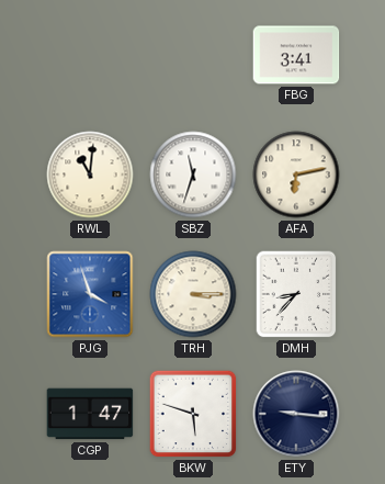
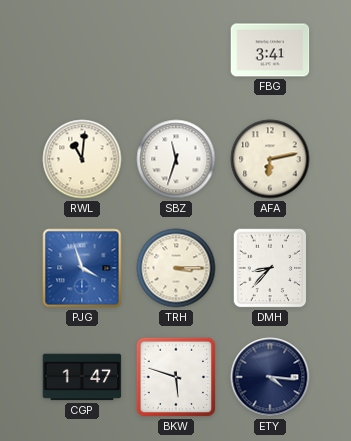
ETY: 9:16 -> 4:16 (270, 377)
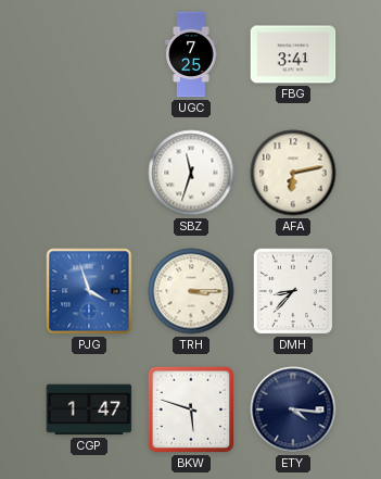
UGC: none -> 7:25 (191, 54)
RWL: 11:01 -> none (82, 159)
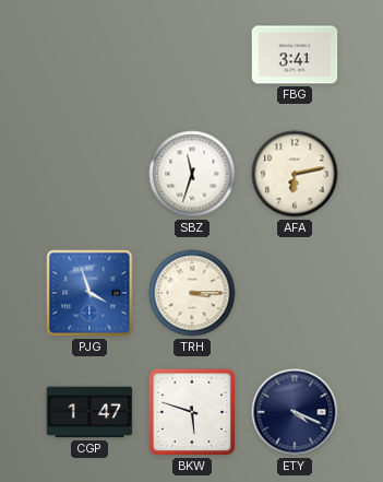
UGC: 7:25 -> none (191, 54)
DMH: 8:37 -> none (293, 291)
ETY: 4:16 -> 4:19 (295, 412)
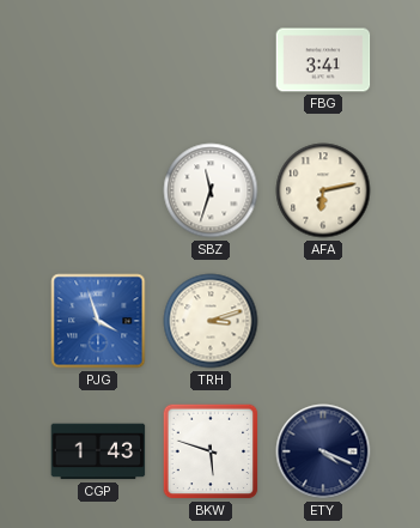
TRH: 3:15 -> 3:12 (211, 321)
CGP: 1:47 -> 1:43 (98, 451)
